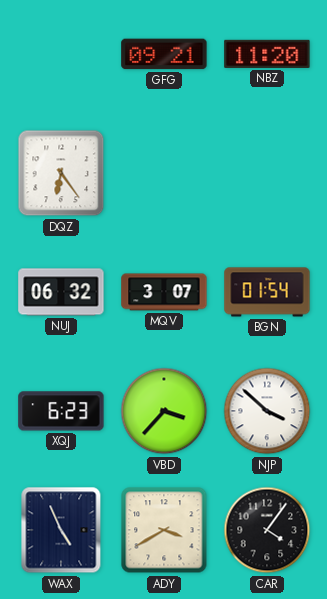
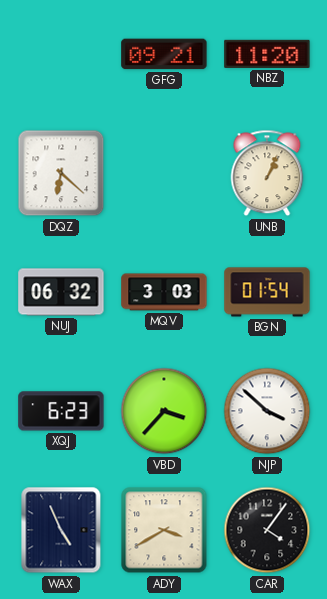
DQZ: 6:24 -> 6:22 (61, 173)
UNB: none -> 1:04 (267, 173)
MQV: 3:07 -> 3:03 (164, 292)
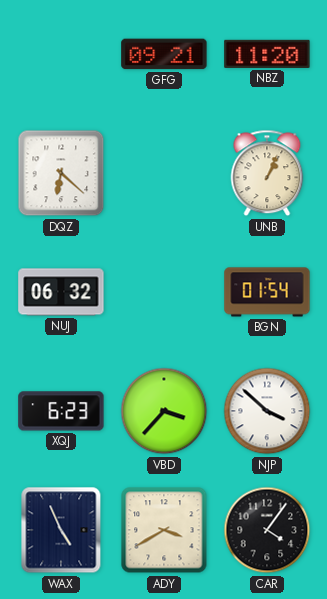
MQV: 3:03 -> none (164, 292)
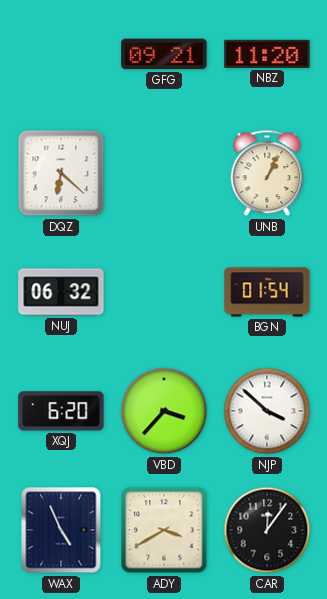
XQJ: 6:23 -> 6:20 (61, 411)
CAR: 4:06 -> 12:06 (267, 530)
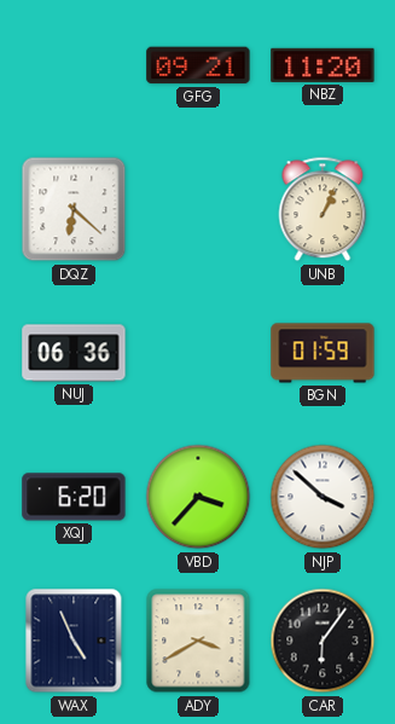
NUJ: 06:32 -> 06:36 (74, 353)
BGN: 01:54 -> 01:59 (323, 353)
CAR: 12:06 -> 6:06 (323, 641)
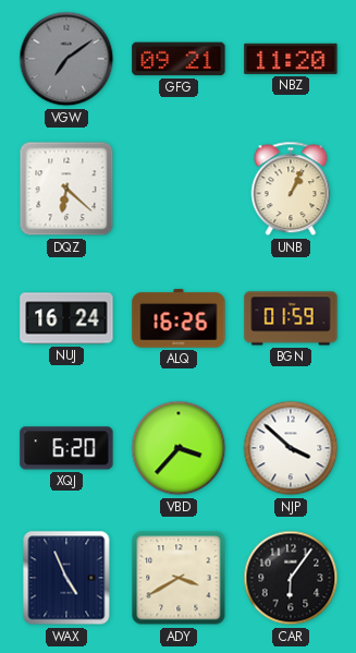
VGW: none -> 7:09 (66, 59)
NUJ: 06:36 -> 16:24 (66, 318)
ALQ: none -> 16:26 (179, 318)
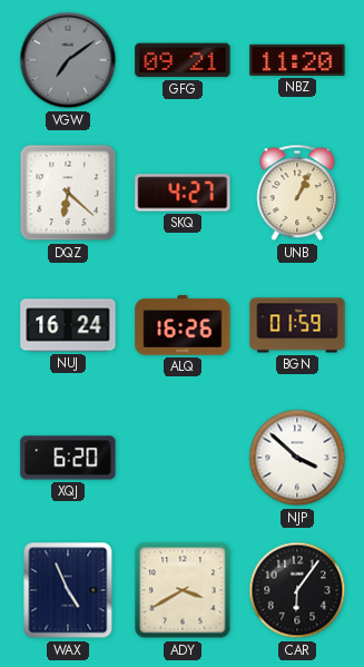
SKQ: none -> 4:27 (183, 193)
VBD: 3:37 -> none (179, 448)
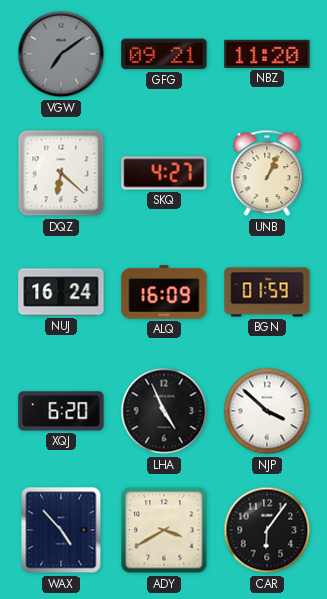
ALQ: 16:26 -> 16:09 (164, 292)
LHA: none -> 4:56 (164, 411)
WAX: 4:56 -> 4:53 (61, 530)
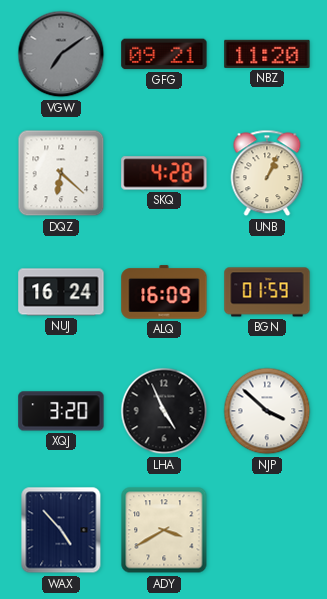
SKQ: 4:27 -> 4:28 (164, 173)
XQJ: 6:20 -> 3:20 (61, 411)
CAR: 6:06 -> none (267, 530)
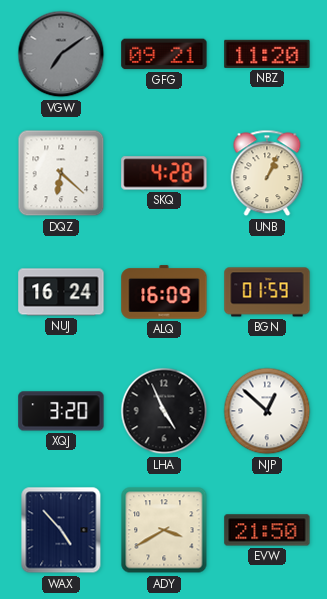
NJP: 3:52 -> 12:52 (267, 411)
EVW: none -> 21:50 (267, 530)
